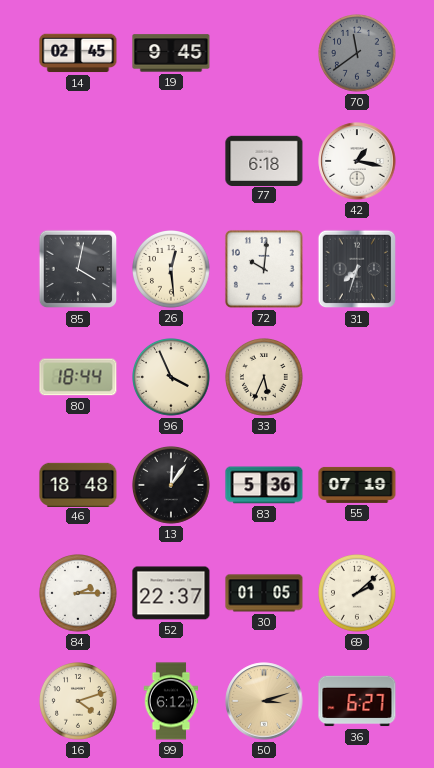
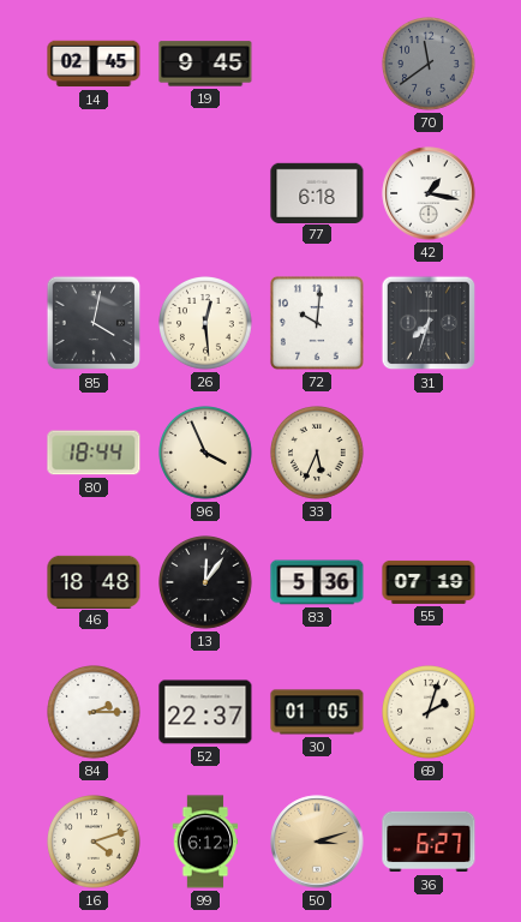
69: 2:08 -> 2:03 (430, 713)
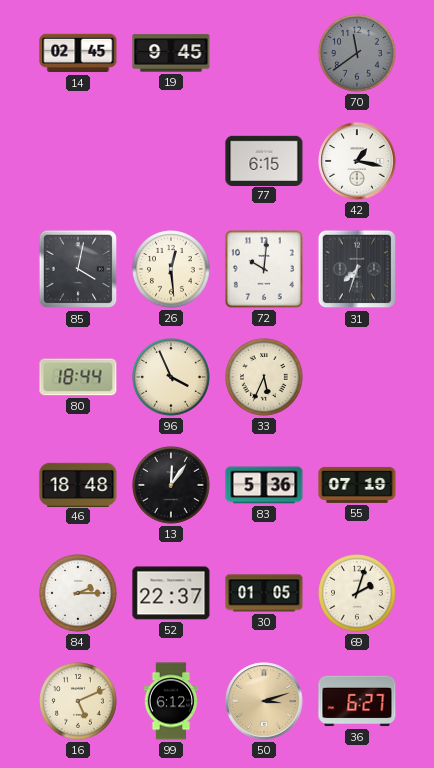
77: 6:18 -> 6:15 (264, 160)
16: 4:12 -> 5:11 (79, 702)
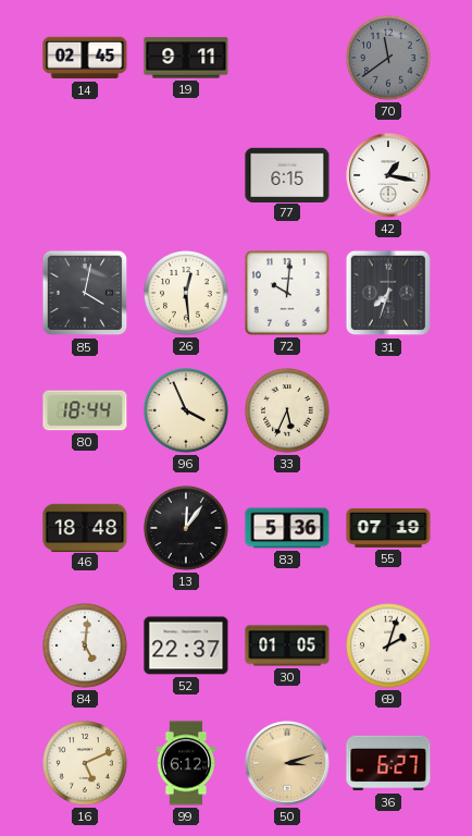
19: 9:45 -> 9:11 (186, 58)
84: 2:15 -> 5:01 (86, 647)
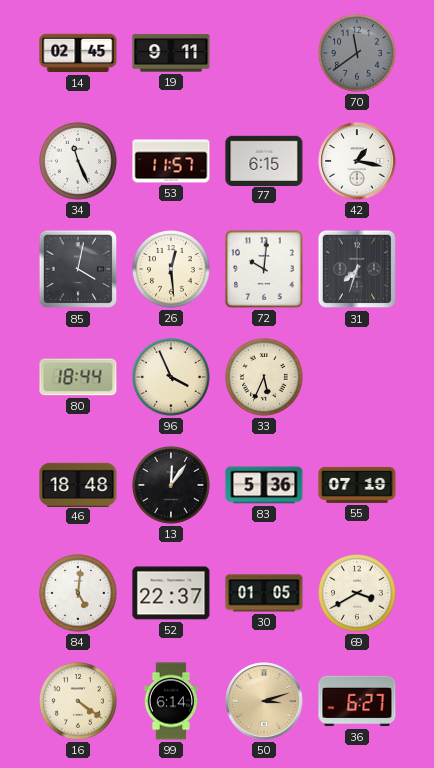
34: none -> 11:26 (79, 162)
53: none -> 11:57 (171, 161)
69: 2:03 -> 3:40 (358, 594)
16: 5:11 -> 4:21 (79, 702)
99: 6:12 -> 6:14 (171, 701)
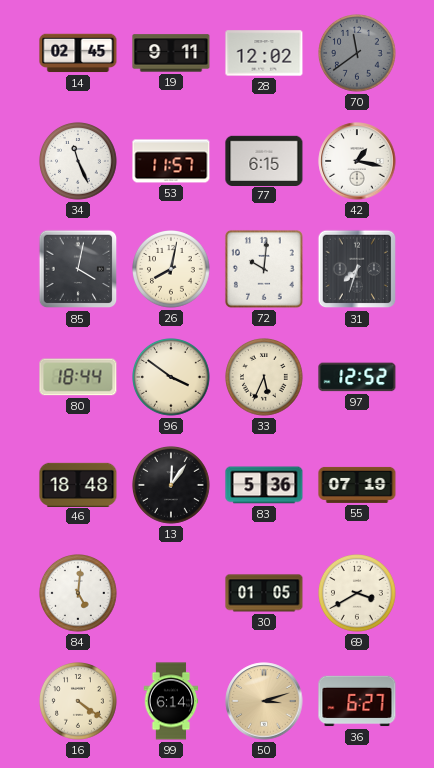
28: none -> 12:02 (264, 53)
26: 12:29 -> 8:02 (172, 270)
96: 3:56 -> 3:51 (172, 378)
97: none -> 12:52 (357, 377)
52: 22:37 -> none (171, 593)
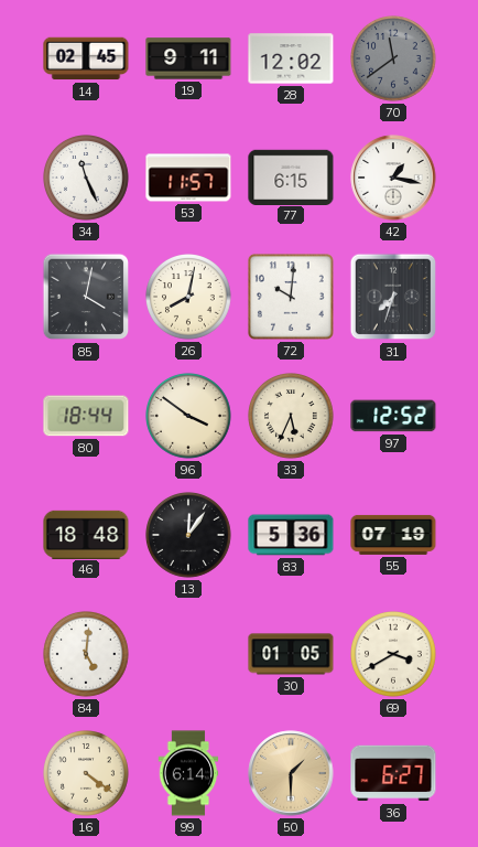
50: 3:12 -> 1:30 (291, 773)
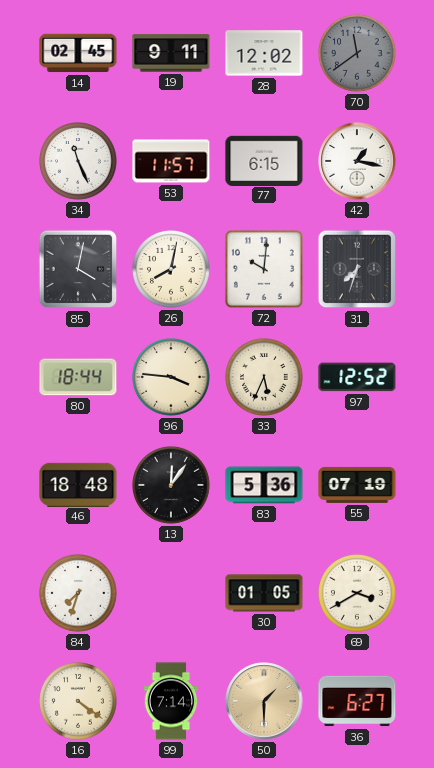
96: 3:51 -> 3:46 (172, 378)
84: 5:01 -> 7:33 (79, 594)
99: 6:14 -> 7:14 (171, 701)
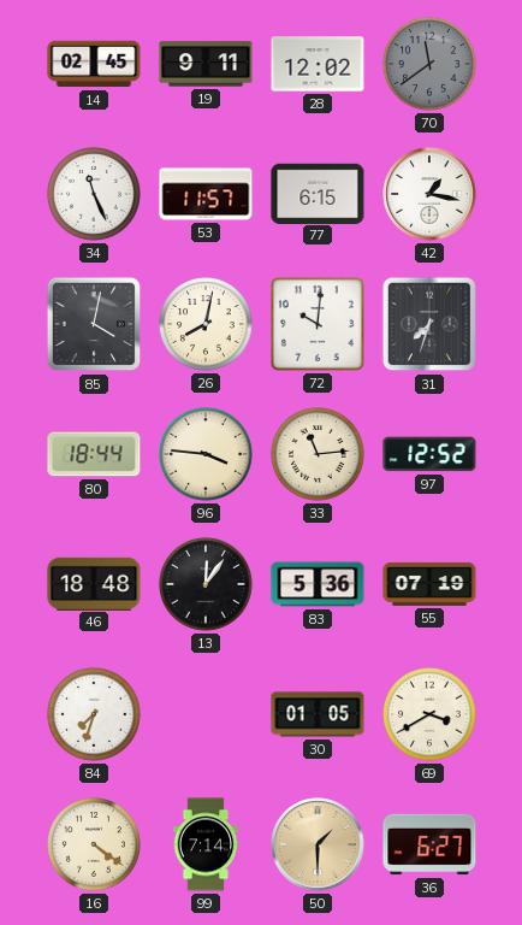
33: 5:34 -> 11:14 (319, 455)
